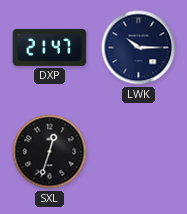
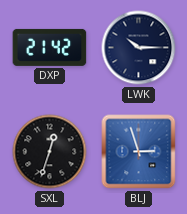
DXP: 21:47 -> 21:42 (50, 47)
BLJ: none -> 2:57 (139, 152)
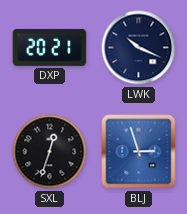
DXP: 21:42 -> 20:21 (50, 47)
LWK: 10:15 -> 10:19 (139, 48)
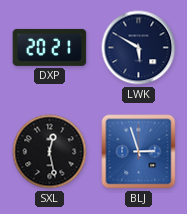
LWK: 10:19 -> 5:50 (139, 48)
SXL: 12:33 -> 12:28 (50, 152)
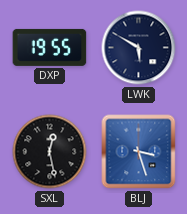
DXP: 20:21 -> 19:55 (50, 47)
BLJ: 2:57 -> 3:27 (139, 152)
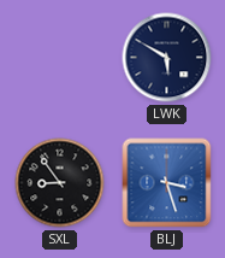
DXP: 19:55 -> none (50, 47)
SXL: 12:28 -> 8:54 (60, 183)
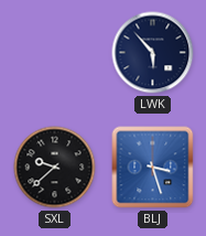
LWK: 5:50 -> 5:53 (153, 53)
SXL: 8:54 -> 9:38 (55, 168)
